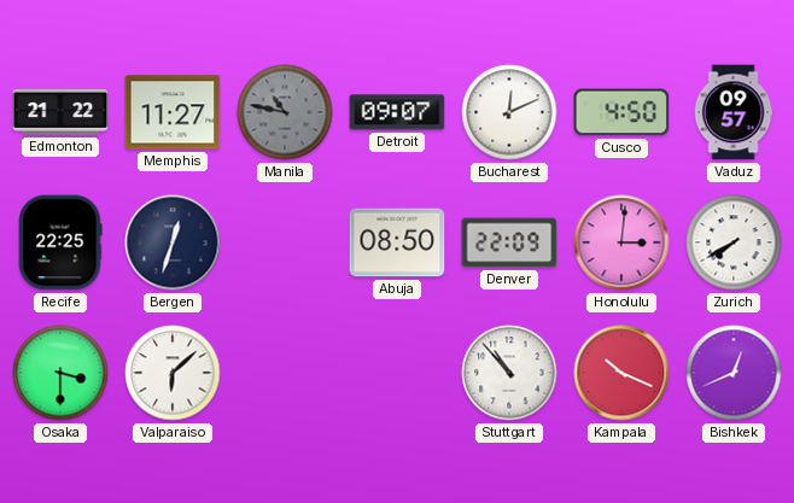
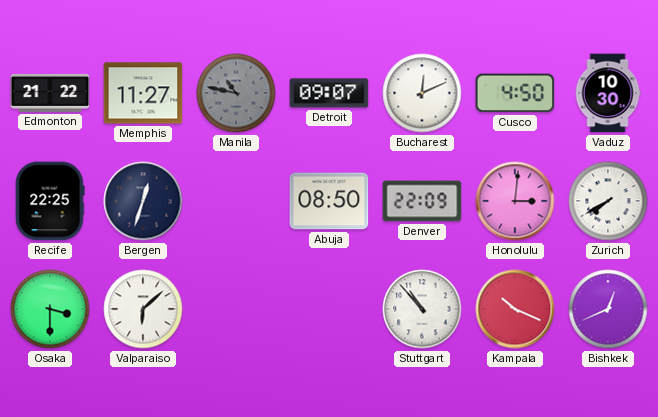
Vaduz: 09:57 -> 10:30 (608, 93)
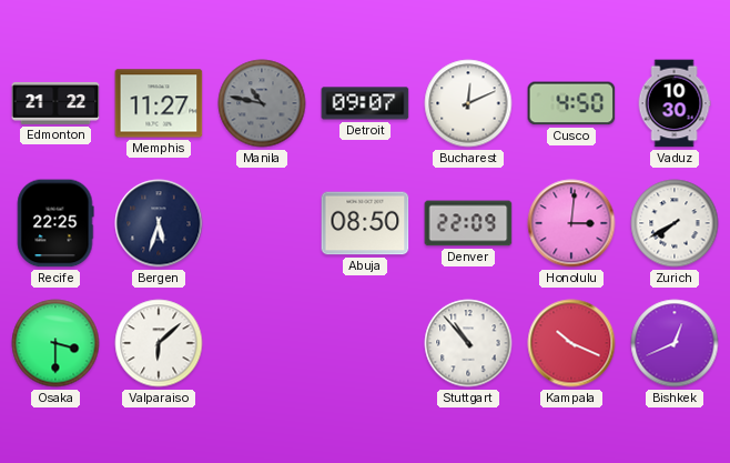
Bergen: 12:33 -> 5:33 (159, 223)
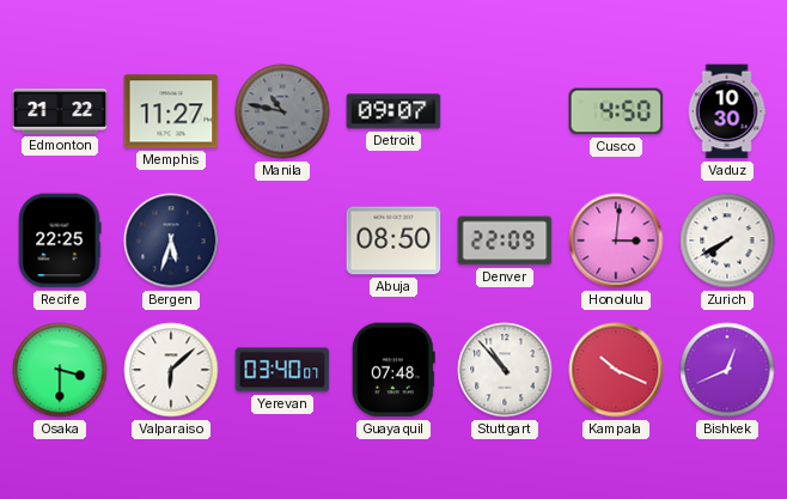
Bucharest: 12:11 -> none (468, 103)
Yerevan: none -> 03:40 (282, 370)
Guayaquil: none -> 07:48 (393, 370)
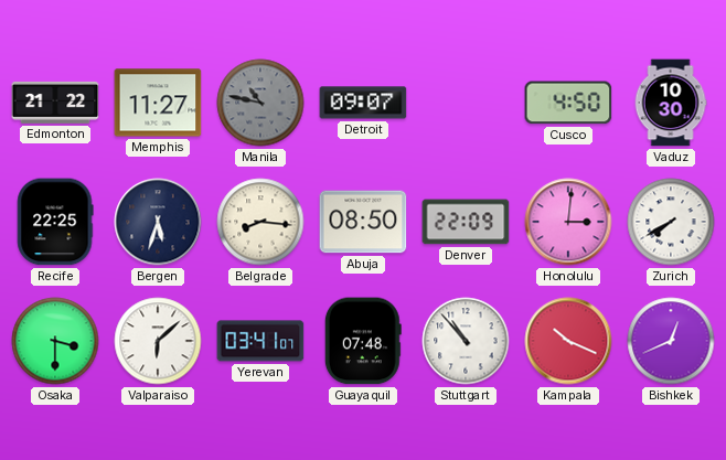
Belgrade: none -> 8:16 (260, 222)
Yerevan: 03:40 -> 03:41 (260, 341)
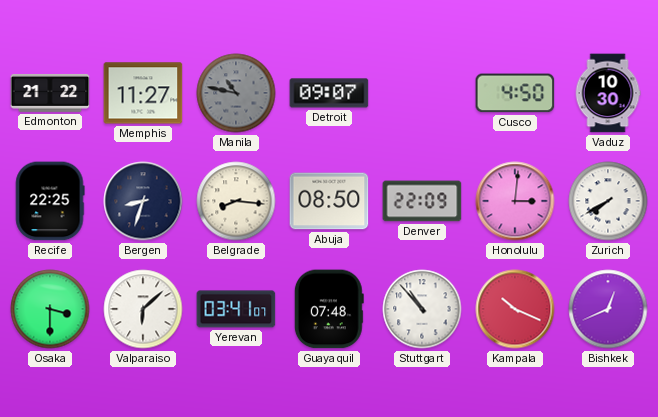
Bergen: 5:33 -> 8:33 (143, 201)
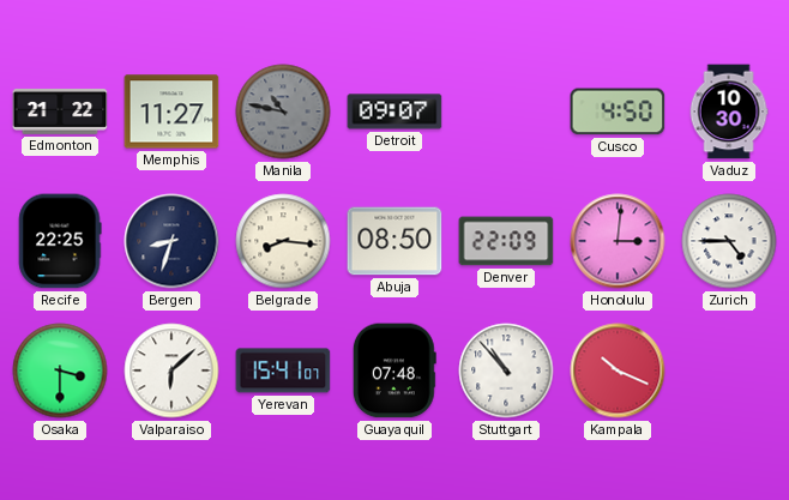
Zurich: 7:40 -> 4:45 (729, 241)
Yerevan: 03:41 -> 15:41 (283, 371)
Bishkek: 12:41 -> none (608, 309)
